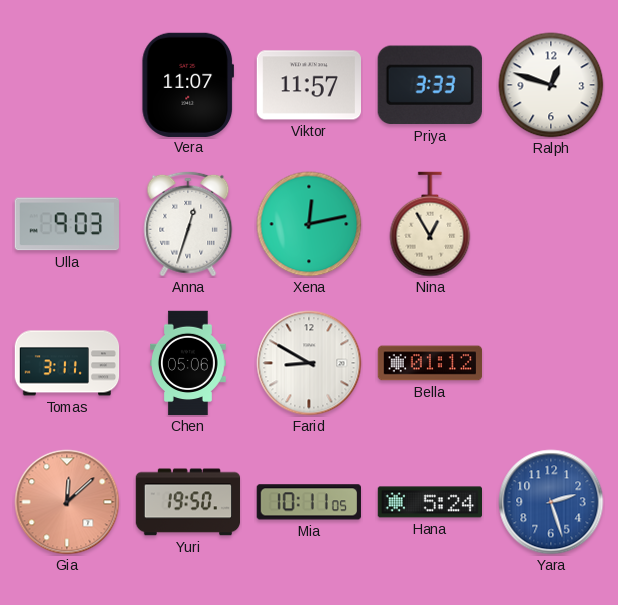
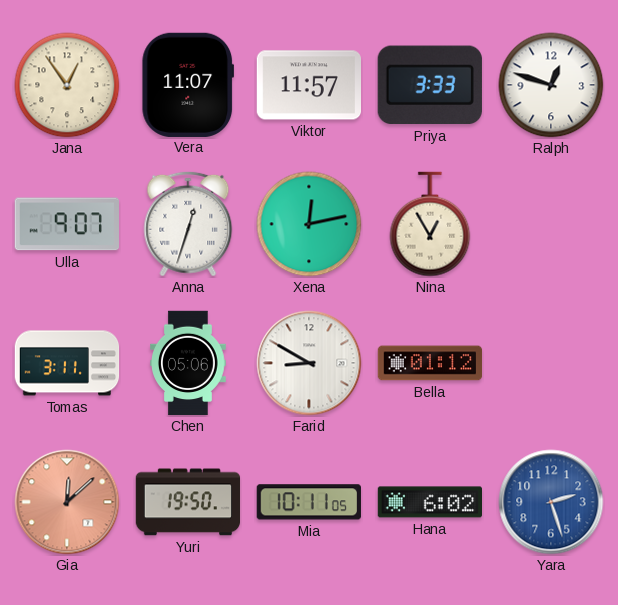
Jana: none -> 12:54 (67, 85)
Ulla: 9:03 -> 9:07 (67, 224)
Hana: 5:24 -> 6:02 (429, 502)
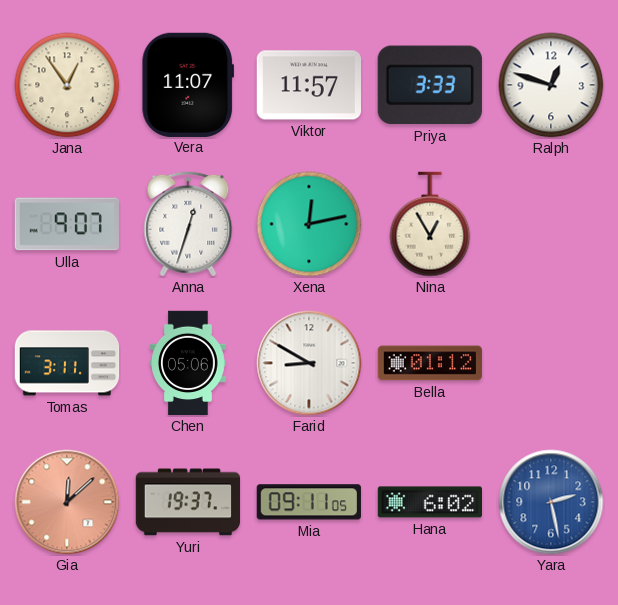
Yuri: 19:50 -> 19:37 (188, 502)
Mia: 10:11 -> 09:11 (309, 502)
Yara: 2:27 -> 2:28 (551, 502)
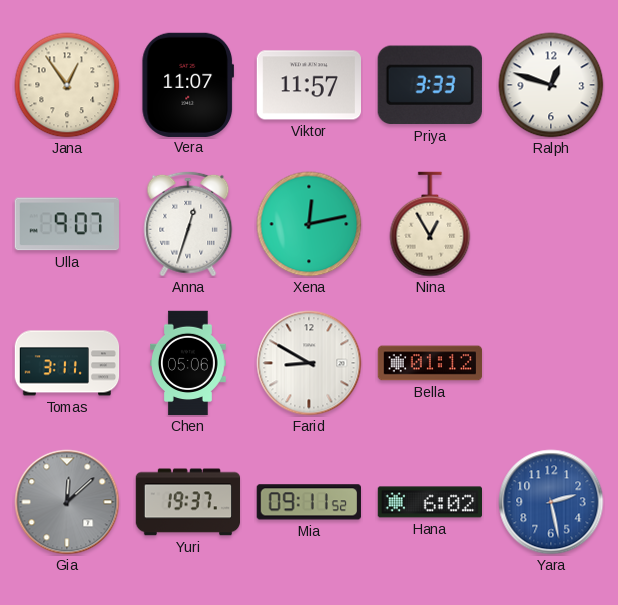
Gia dial: salmon -> grey (67, 502)
Mia: 09:11:05 -> 09:11:52 (309, 502)
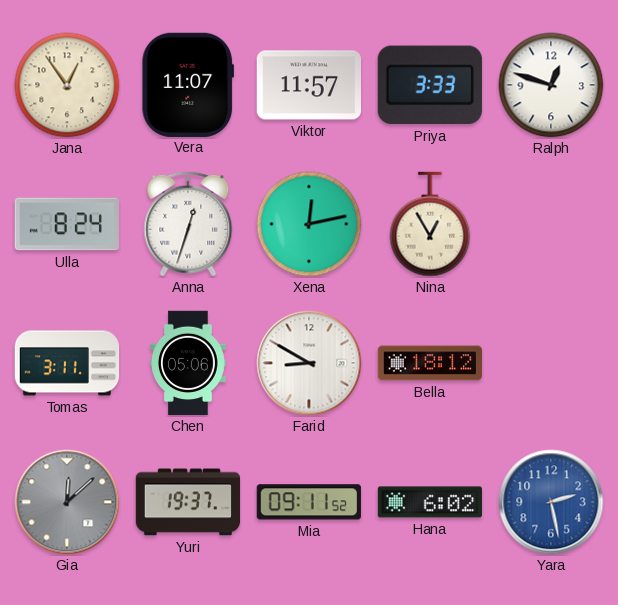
Ulla: 9:07 -> 8:24 (67, 224)
Bella: 01:12 -> 18:12 (430, 363)
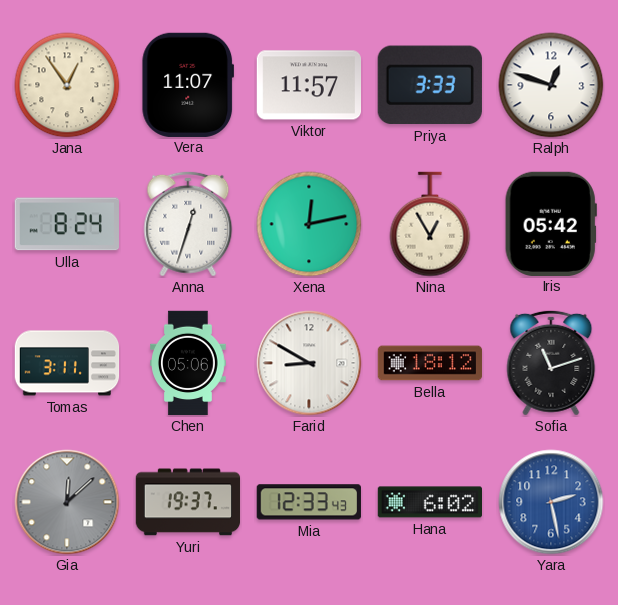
Iris: none -> 05:42 (551, 223)
Sofia: none -> 11:12 (551, 363)
Mia: 09:11 -> 12:33 (309, 502)
